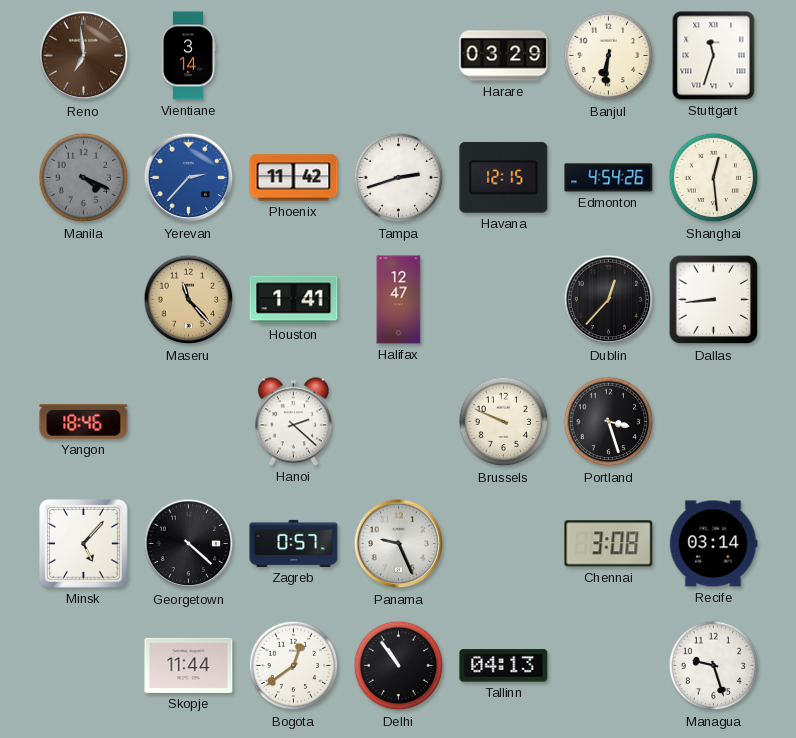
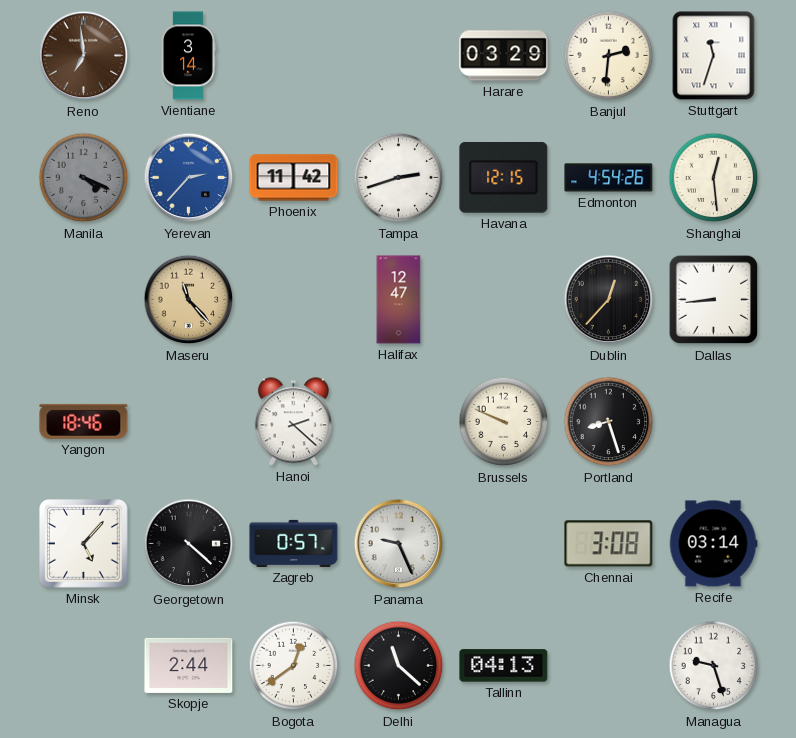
Banjul: 6:31 -> 2:31 (609, 56)
Houston: 1:41 -> none (294, 300)
Portland: 3:27 -> 8:27 (609, 422)
Skopje: 11:44 -> 2:44 (189, 665)
Delhi: 10:54 -> 11:22 (399, 666)
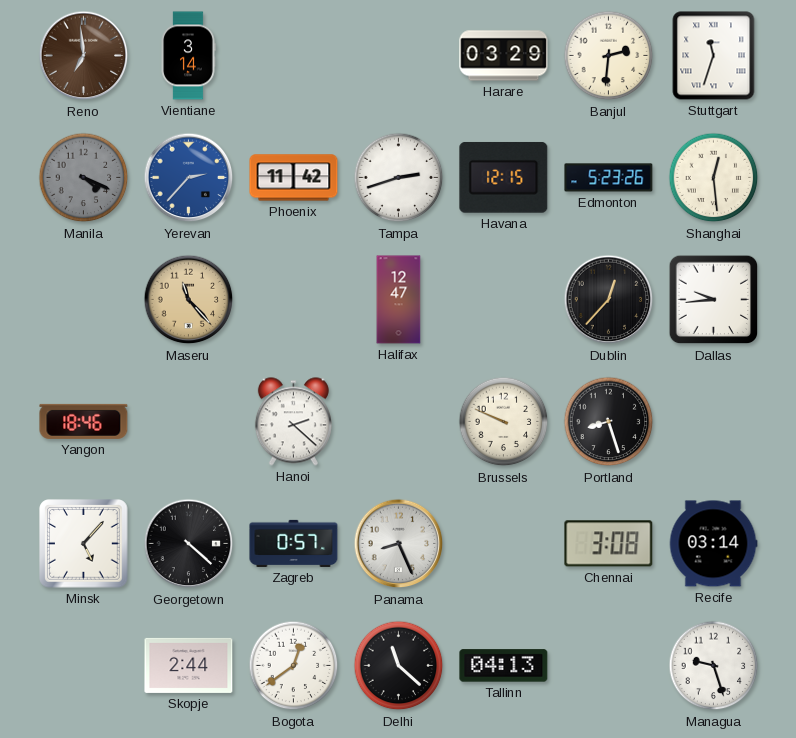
Edmonton: 4:54 -> 5:23 (609, 178)
Dallas: 8:44 -> 9:44 (714, 300)
Panama: 9:26 -> 8:26 (399, 544)
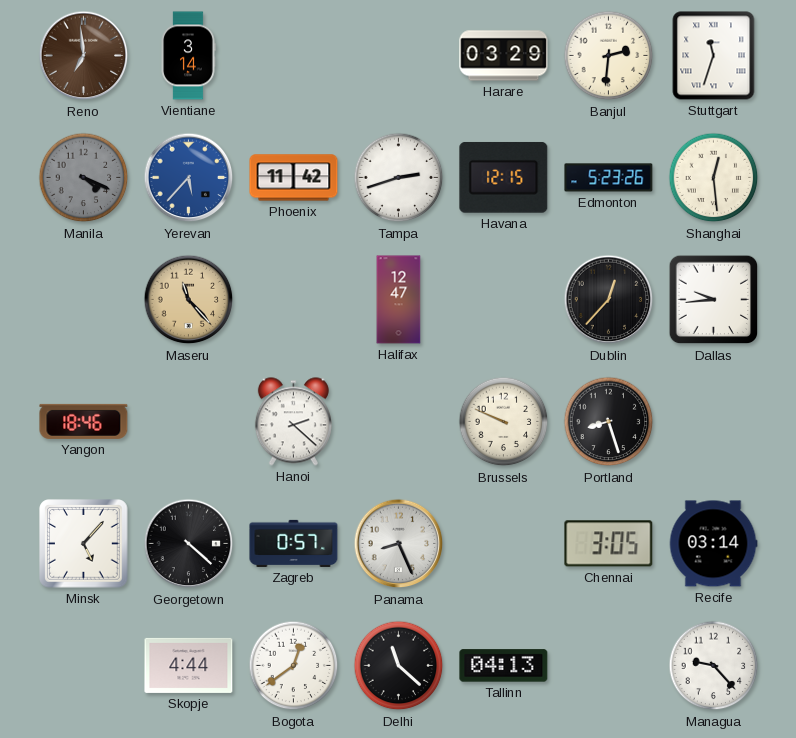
Yerevan: 2:37 -> 5:37 (189, 178)
Chennai: 3:08 -> 3:05 (609, 544)
Skopje: 2:44 -> 4:44 (189, 665)
Managua: 9:27 -> 9:23 (714, 666)
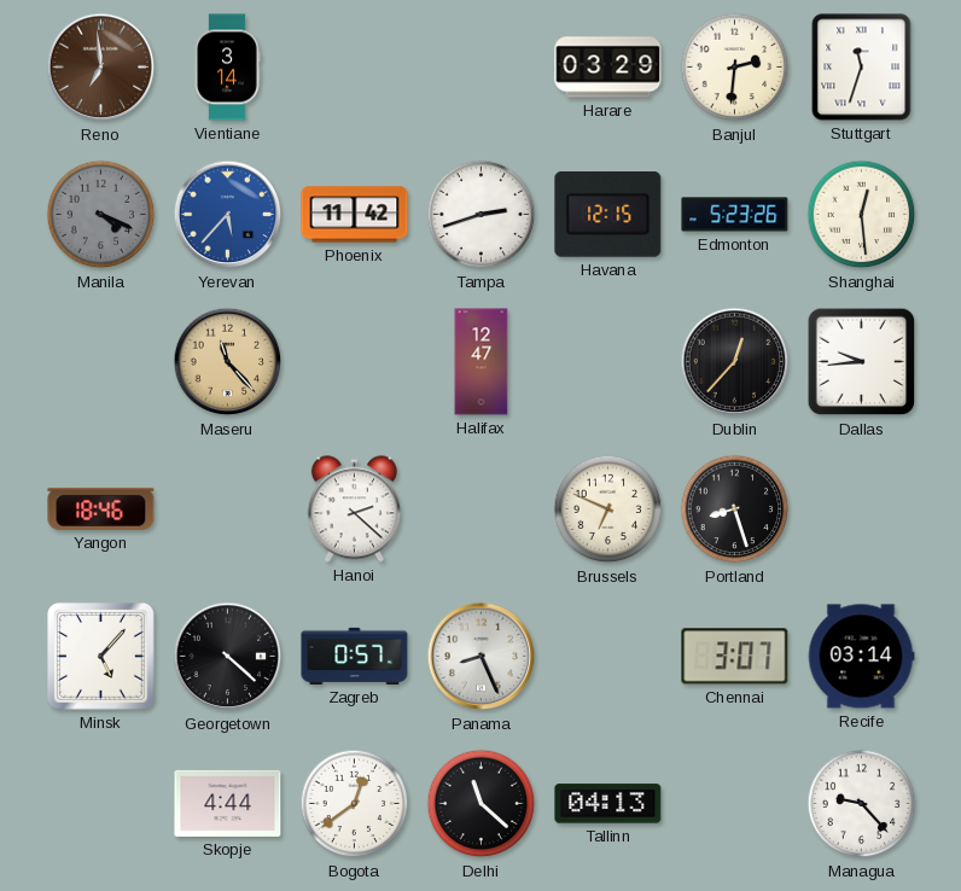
Brussels: 9:49 -> 6:49 (608, 509)
Chennai: 3:05 -> 3:07 (735, 657)
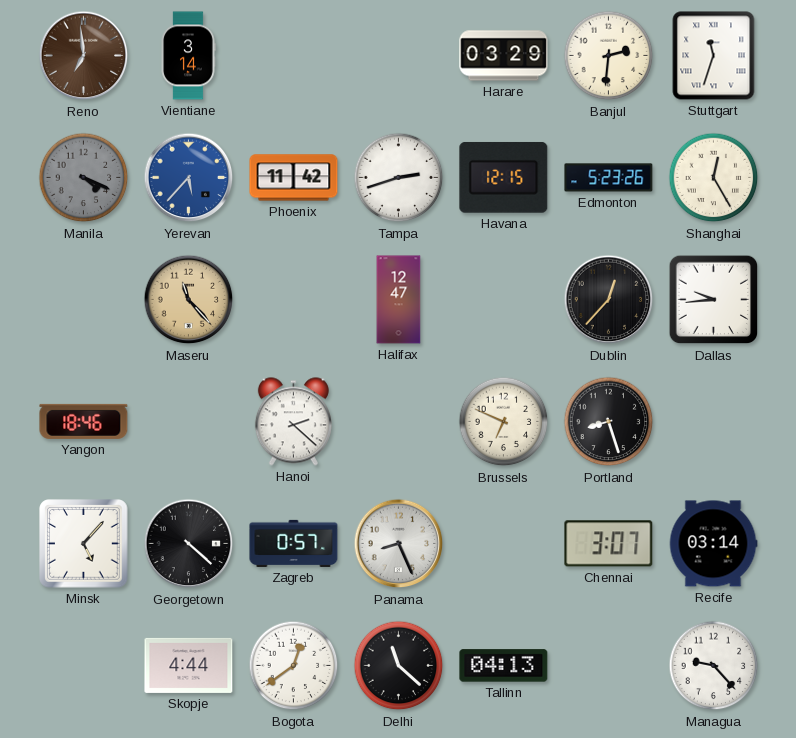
Shanghai: 12:29 -> 12:25 (714, 178)
